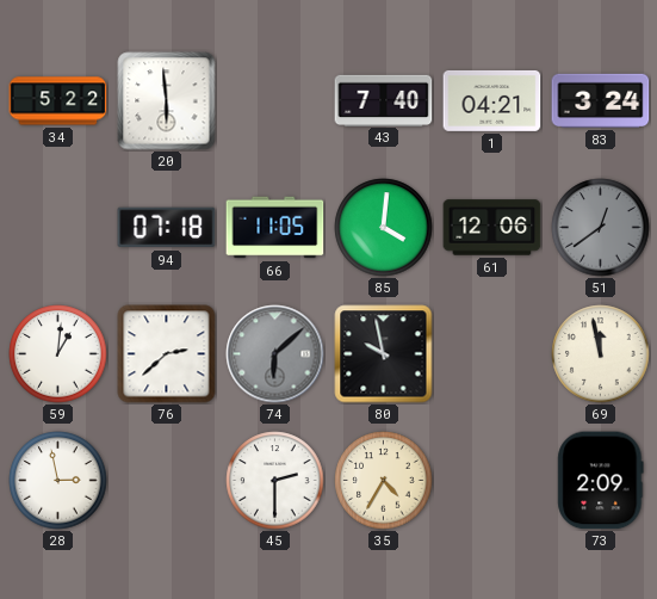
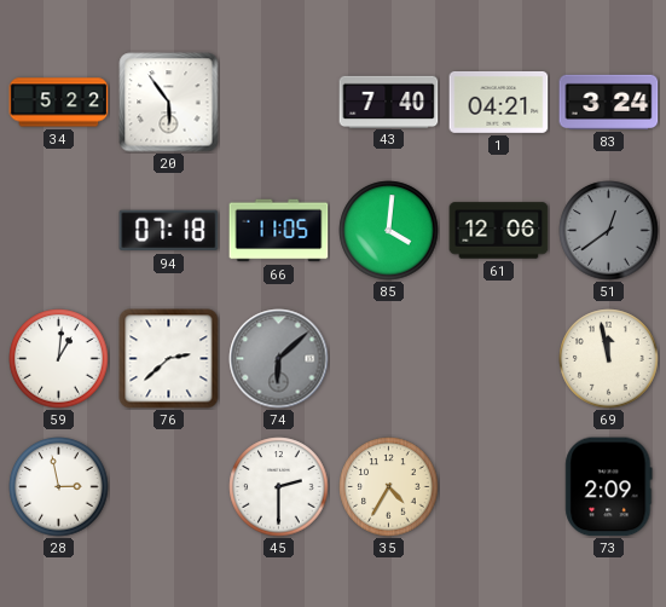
20: 5:59 -> 5:54 (169, 103)
80: 9:58 -> none (384, 354)
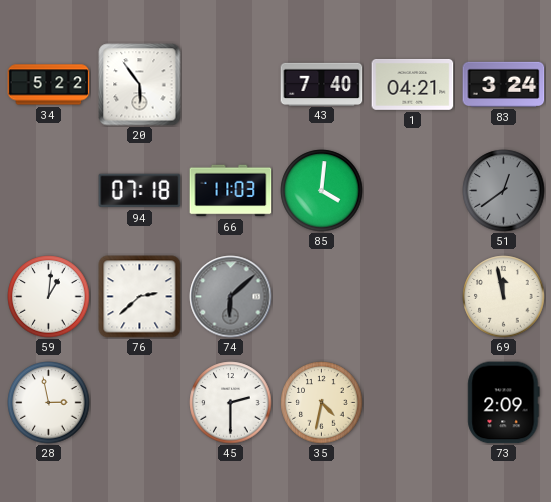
66: 11:05 -> 11:03 (231, 191)
61: 12:06 -> none (499, 231)
35: 4:35 -> 4:32 (322, 403)
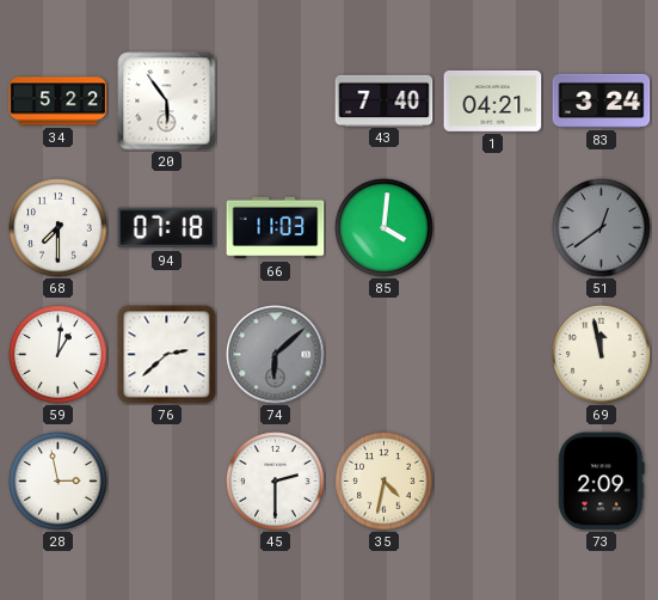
68: none -> 7:30 (59, 228)
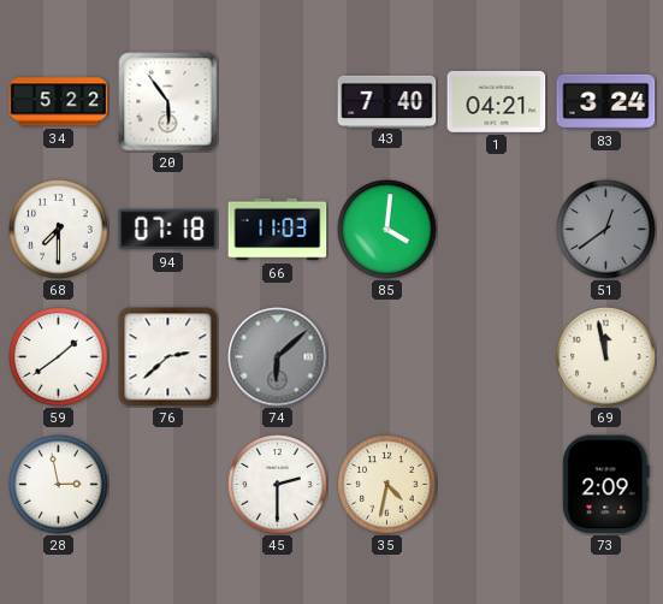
59: 1:01 -> 1:39 (59, 357)
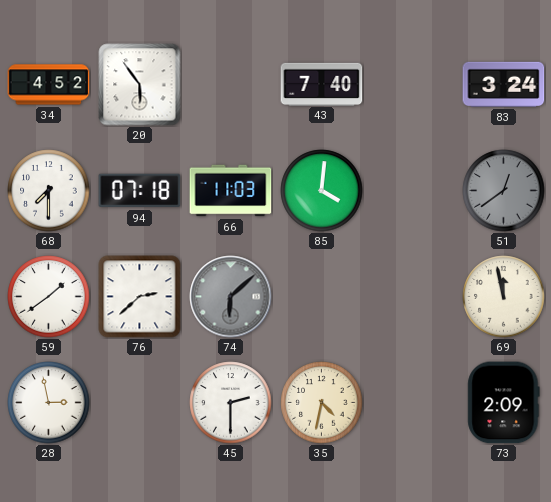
34: 5:22 -> 4:52 (49, 85)
1: 04:21 -> none (497, 101)
